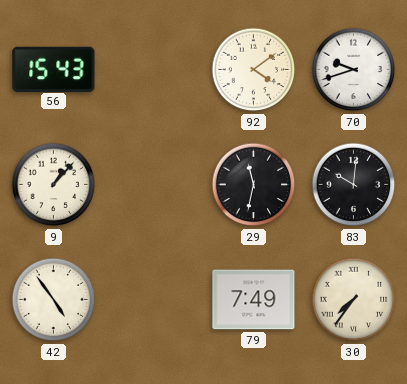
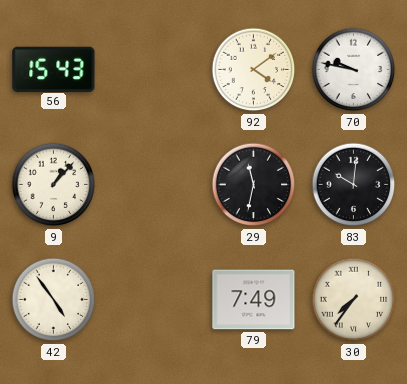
70: 9:42 -> 9:47 (354, 70)
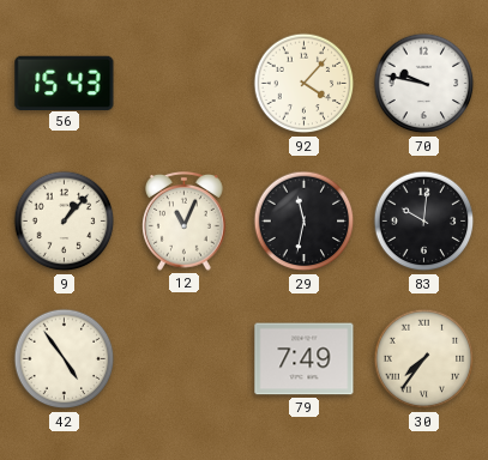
92: 4:09 -> 4:07 (305, 84)
12: none -> 11:04 (185, 220)
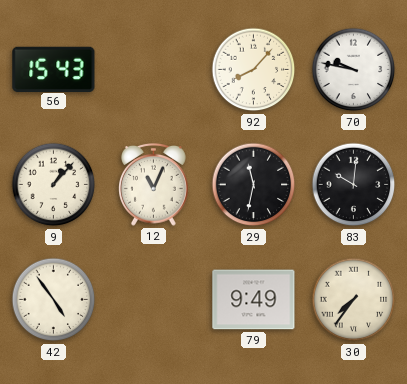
92: 4:07 -> 8:07 (254, 70)
79: 7:49 -> 9:49 (254, 300)
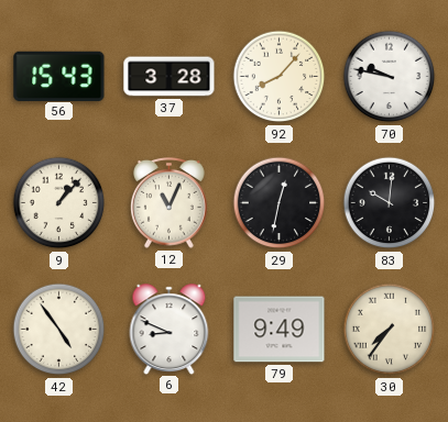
37: none -> 3:28 (170, 77)
29: 11:32 -> 12:32 (280, 203)
6: none -> 8:49 (170, 329)
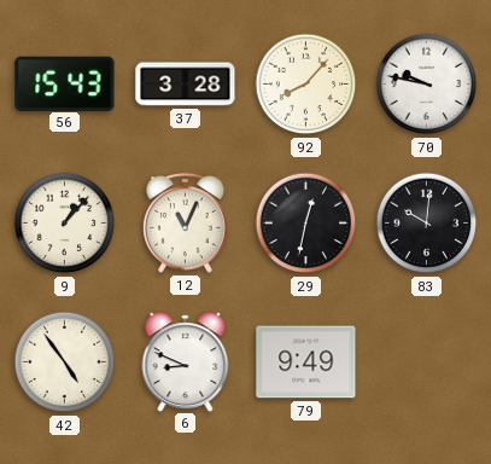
30: 7:36 -> none (390, 330)
